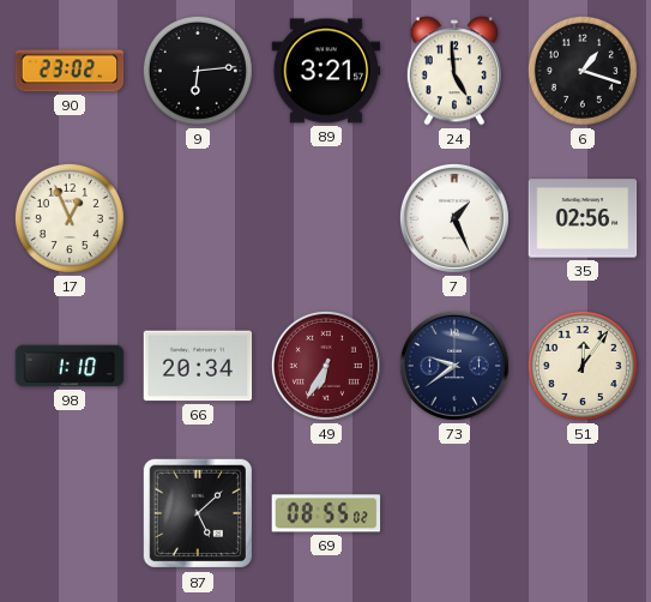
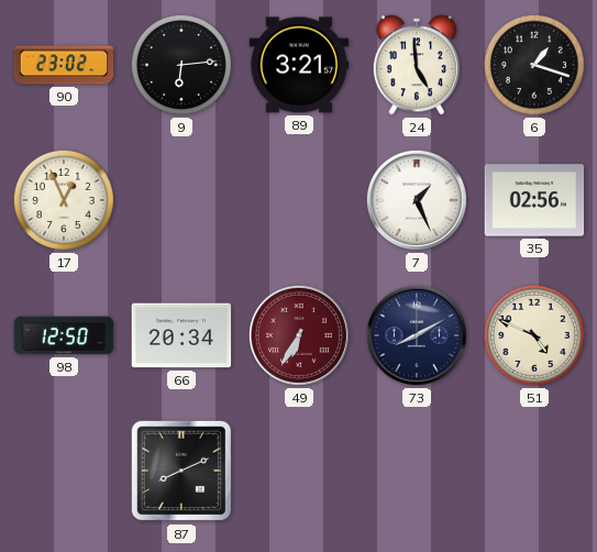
98: 1:10 -> 12:50 (64, 335)
73: 9:39 -> 8:10 (417, 335)
51: 12:06 -> 4:49 (534, 335)
87: 5:08 -> 8:11 (181, 471)
69: 08:55 -> none (326, 513)
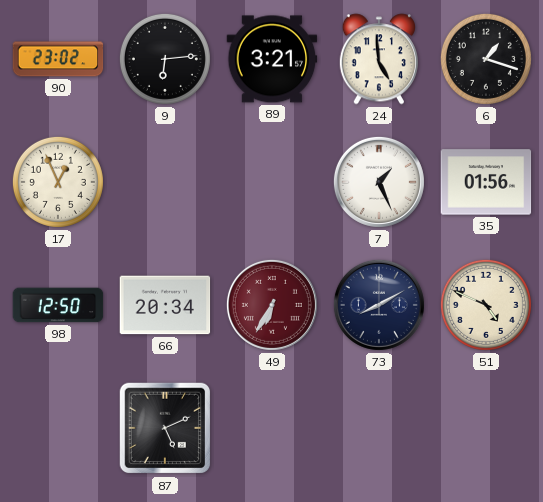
35: 02:56 -> 01:56 (486, 182)
87: 8:11 -> 5:11 (165, 428)
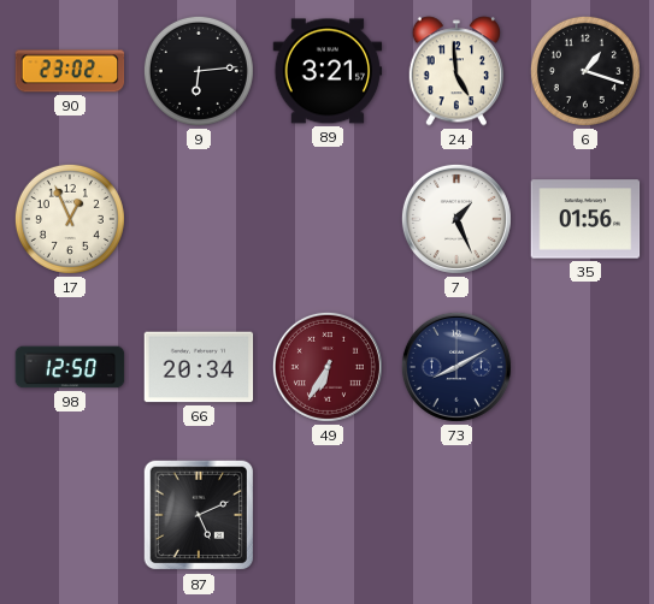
51: 4:49 -> none (486, 305)
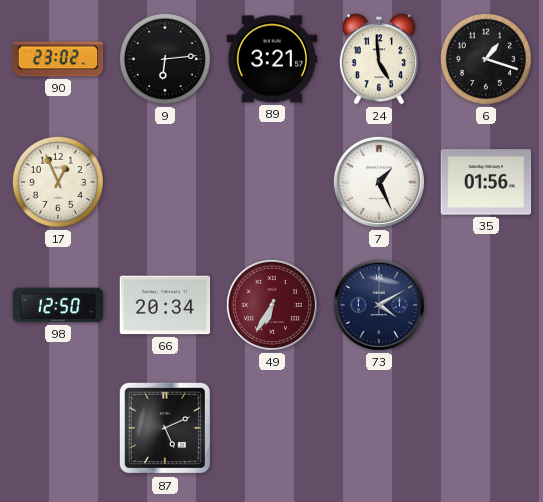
73: 8:10 -> 4:10 (379, 305)
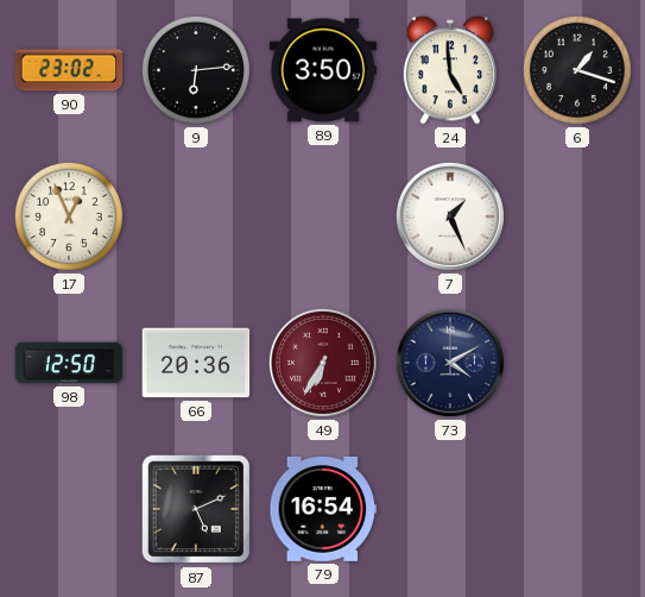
89: 3:21 -> 3:50 (323, 70)
35: 01:56 -> none (486, 182)
66: 20:34 -> 20:36 (196, 363)
79: none -> 16:54 (323, 509)
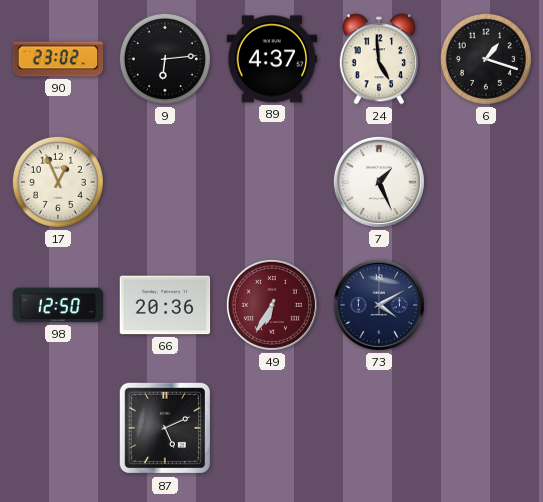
89: 3:50 -> 4:37 (272, 59)
79: 16:54 -> none (323, 509)
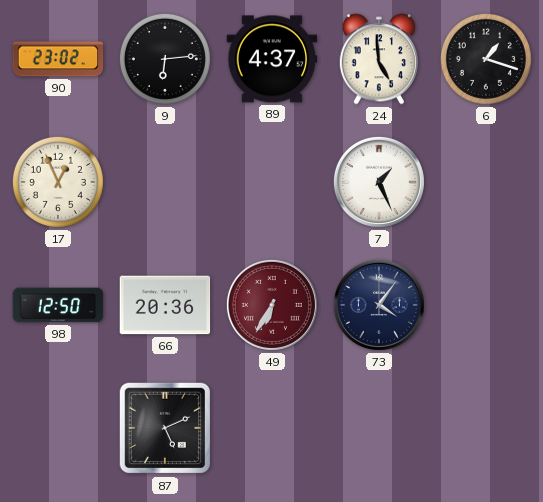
73: 4:10 -> 4:06 (379, 305)
